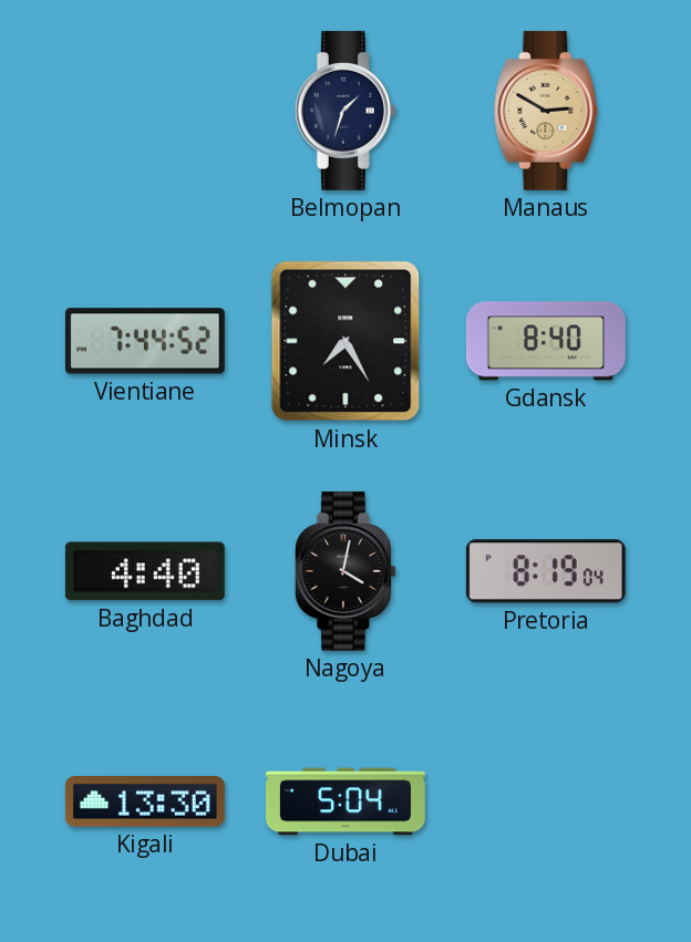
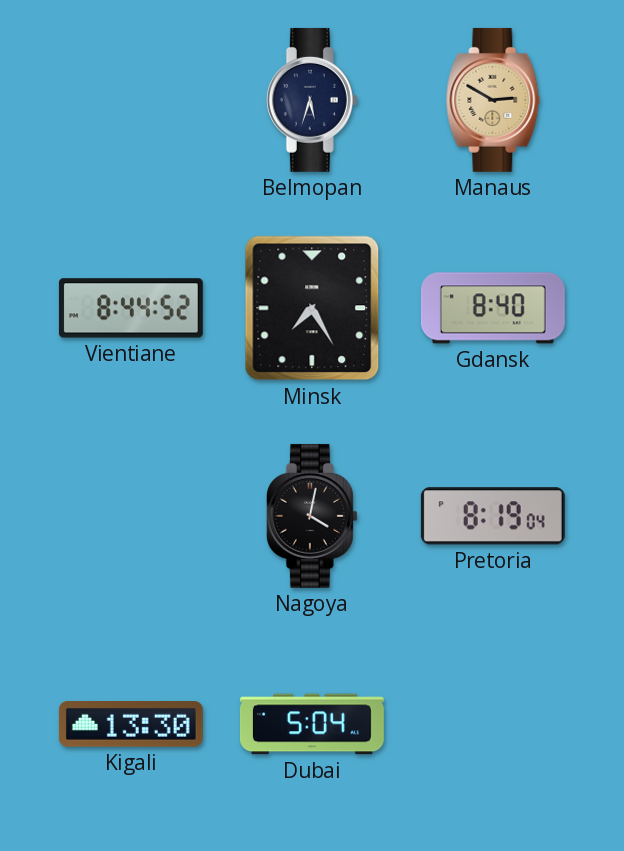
Belmopan: 1:33 -> 5:33 (312, 100)
Vientiane: 7:44 -> 8:44 (131, 308)
Baghdad: 4:40 -> none (145, 571)
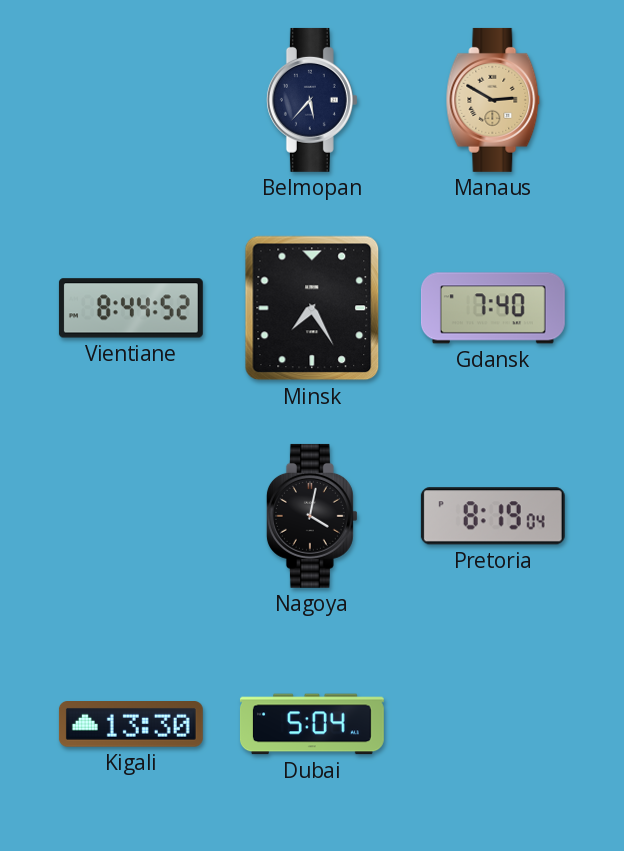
Belmopan: 5:33 -> 5:37 (312, 100)
Gdansk: 8:40 -> 7:40 (493, 308)
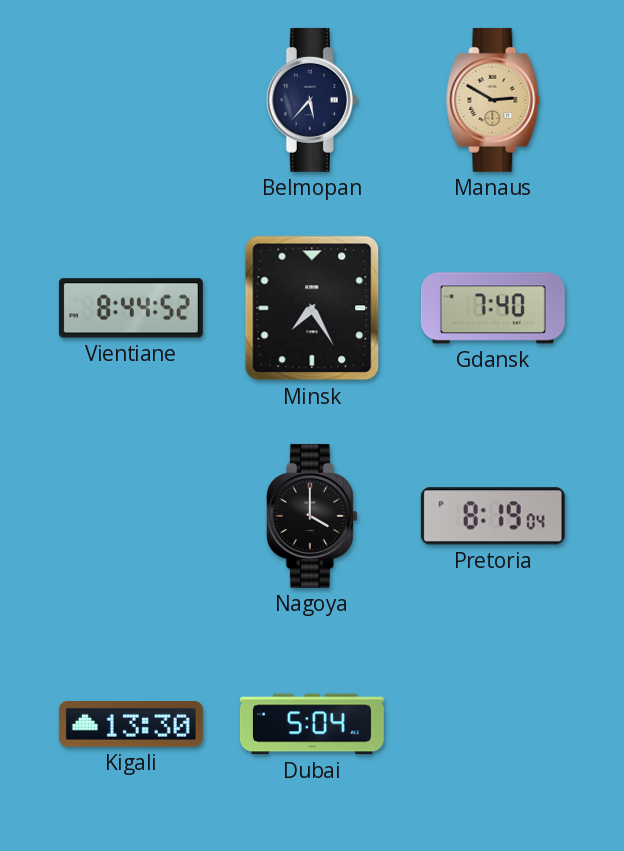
Nagoya: 4:02 -> 4:00 (312, 516)
